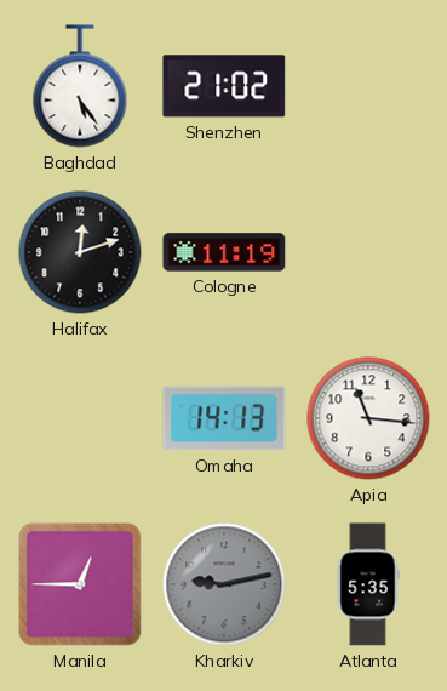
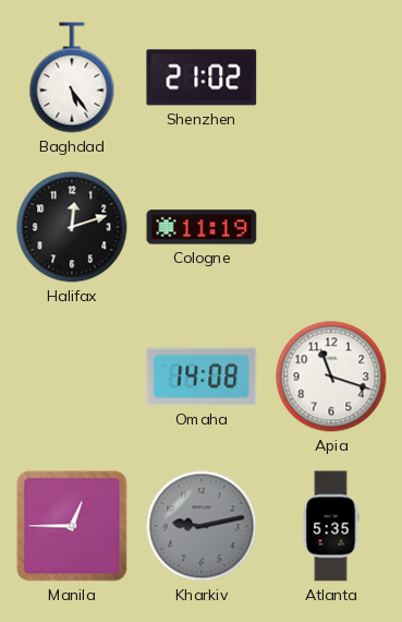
Omaha: 14:13 -> 14:08 (202, 376)
Apia: 11:16 -> 11:18 (331, 376)
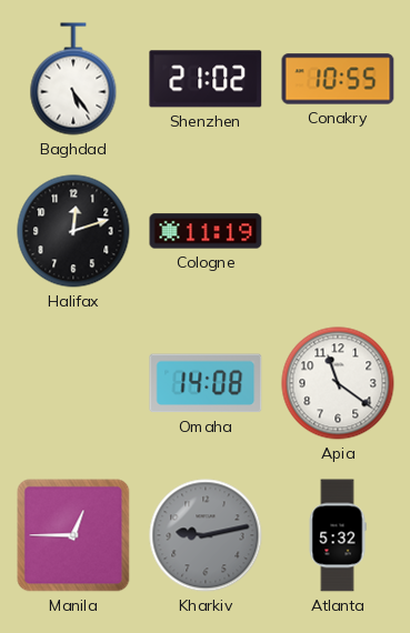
Conakry: none -> 10:55 (338, 79)
Apia: 11:18 -> 11:21 (338, 383)
Atlanta: 5:35 -> 5:32 (338, 535)
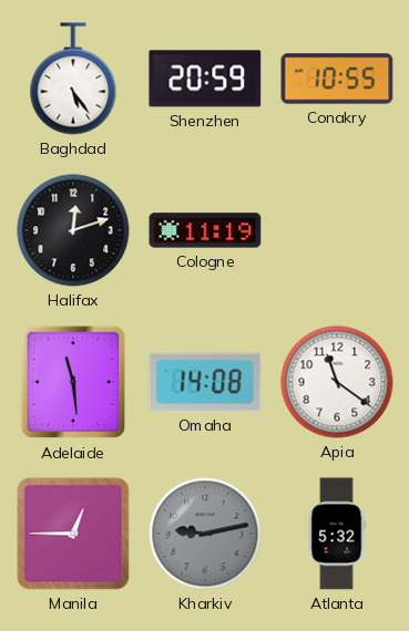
Shenzhen: 21:02 -> 20:59 (205, 79)
Adelaide: none -> 11:29 (73, 382)
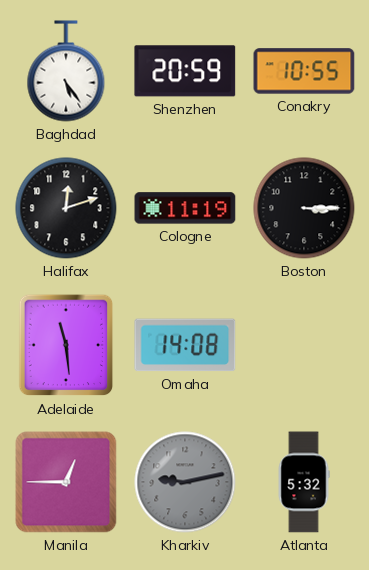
Boston: none -> 3:15 (304, 208)
Apia: 11:21 -> none (337, 382)
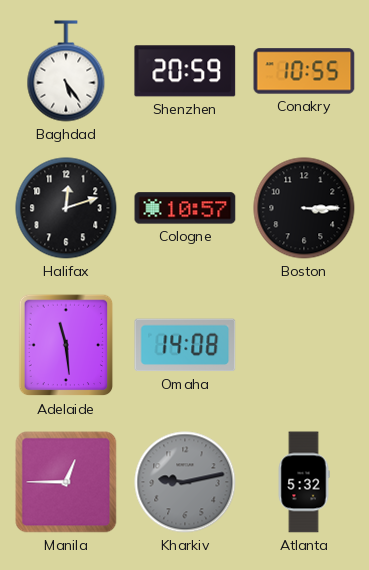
Cologne: 11:19 -> 10:57 (185, 208)
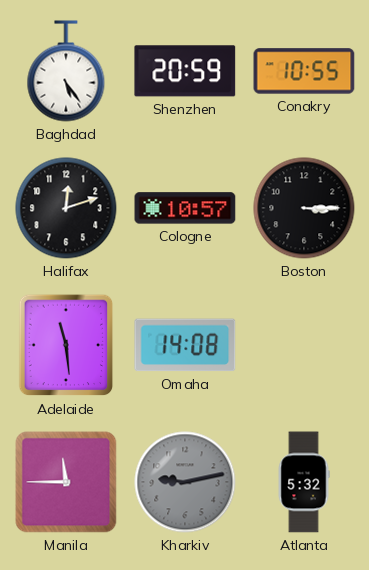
Manila: 12:45 -> 11:45 (66, 482)
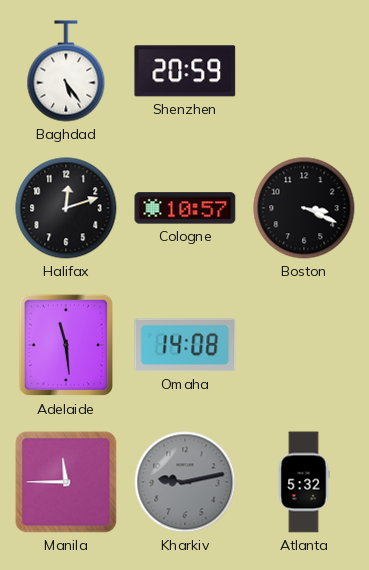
Conakry: 10:55 -> none (304, 71)
Boston: 3:15 -> 3:19 (304, 208)
